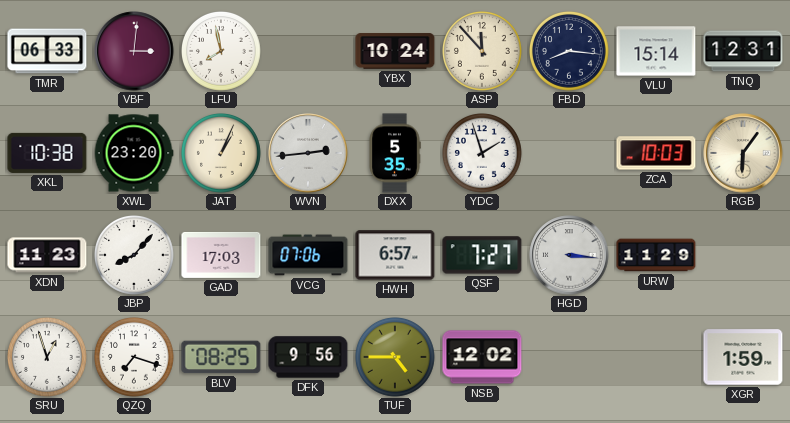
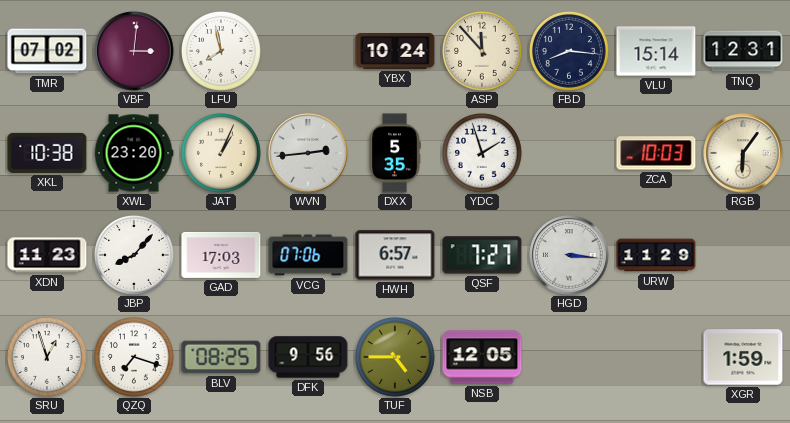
TMR: 06:33 -> 07:02 (47, 51)
NSB: 12:02 -> 12:05 (482, 357)
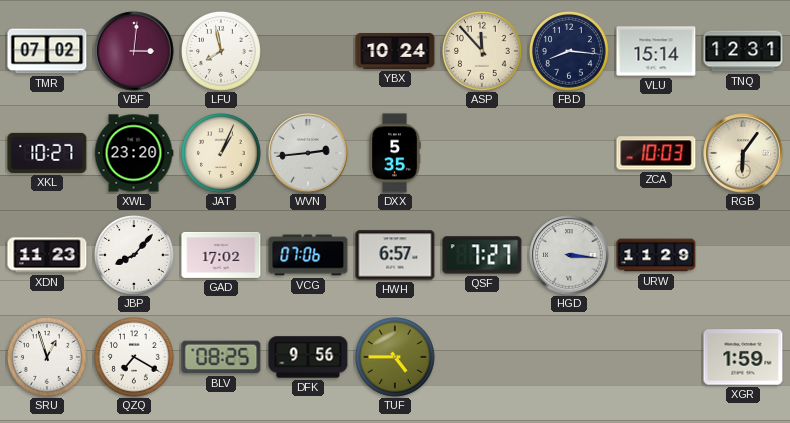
XKL: 10:38 -> 10:27 (47, 153)
YDC: 1:57 -> none (483, 154)
GAD: 17:03 -> 17:02 (221, 255)
QZQ: 7:18 -> 7:20 (135, 358)
NSB: 12:05 -> none (482, 357)
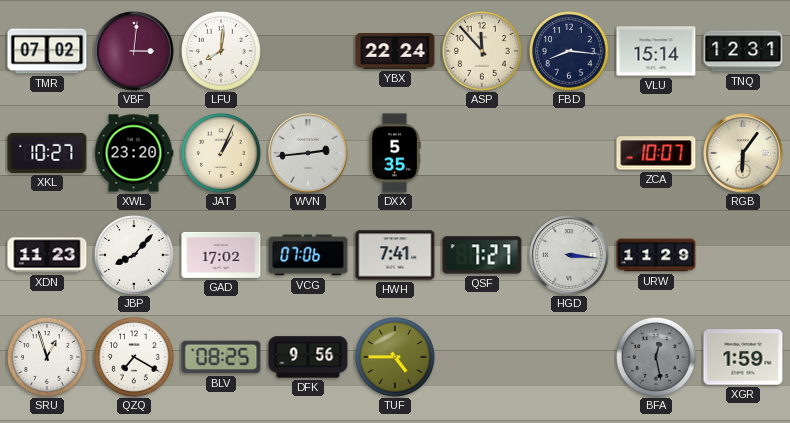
LFU: 7:58 -> 8:01 (222, 52)
YBX: 10:24 -> 22:24 (395, 51)
ZCA: 10:03 -> 10:07 (656, 153)
HWH: 6:57 -> 7:41 (395, 255)
BFA: none -> 12:28 (657, 358)
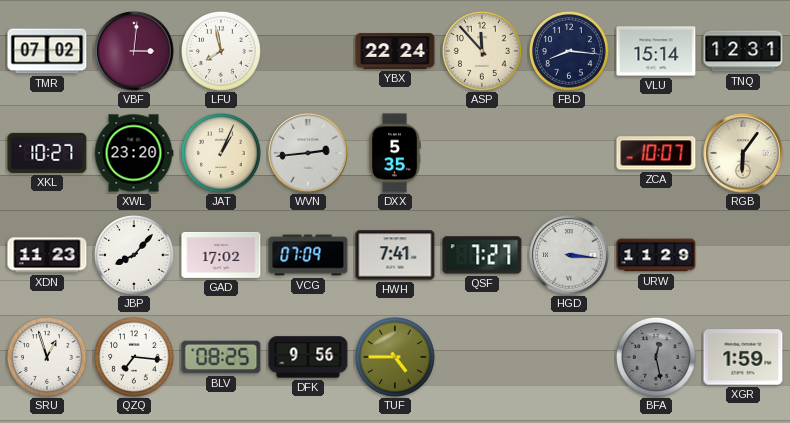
LFU: 8:01 -> 7:58 (222, 52)
VCG: 07:06 -> 07:09 (308, 255)
QZQ: 7:20 -> 7:16 (135, 358)
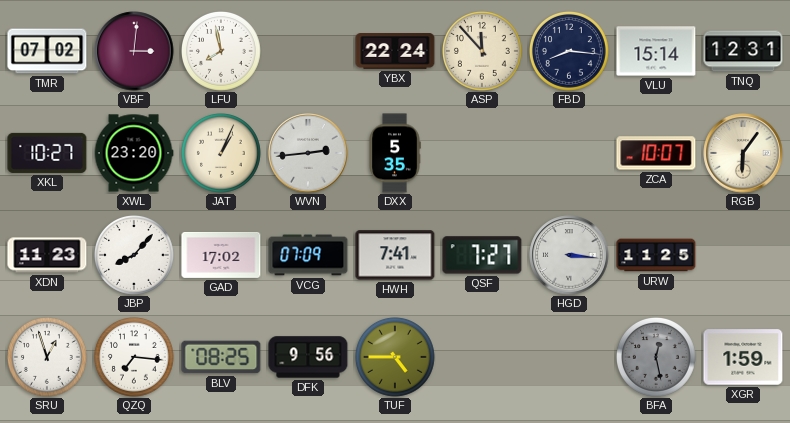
URW: 11:29 -> 11:25 (656, 255)
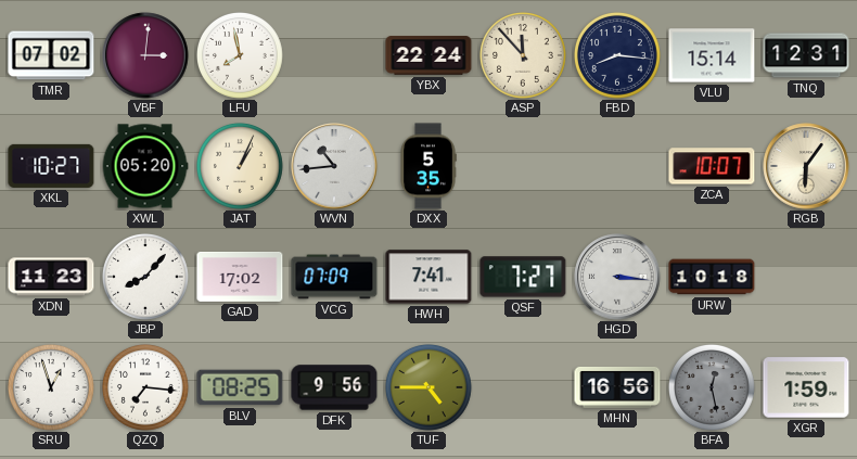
XWL: 23:20 -> 05:20 (145, 166)
WVN: 2:44 -> 10:44 (334, 166)
URW: 11:25 -> 10:18 (712, 277)
MHN: none -> 16:56 (617, 387)
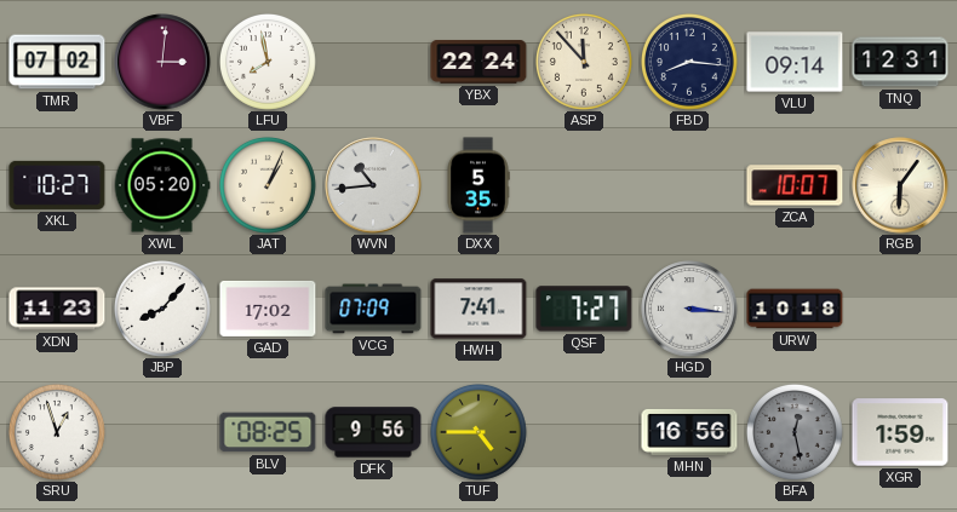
VLU: 15:14 -> 09:14 (795, 62)
QZQ: 7:16 -> none (146, 388)
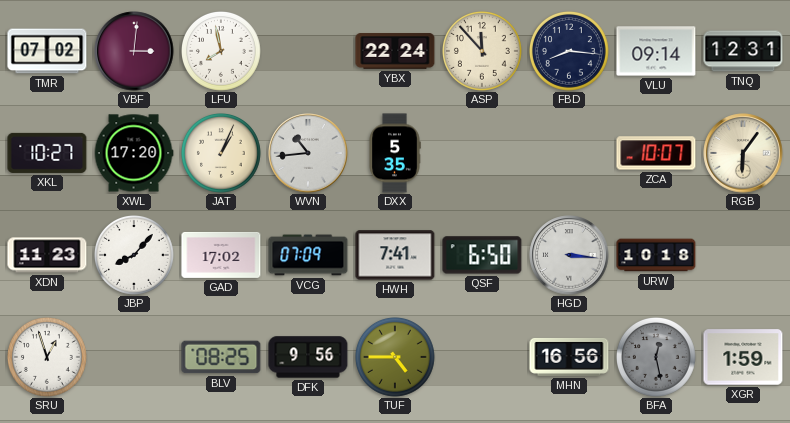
XWL: 05:20 -> 17:20 (134, 153)
QSF: 7:27 -> 6:50 (482, 255)
